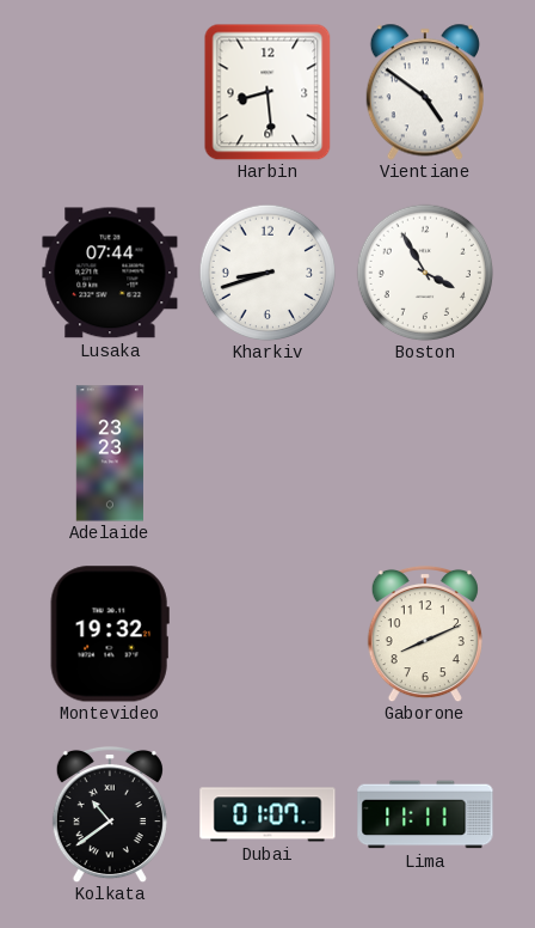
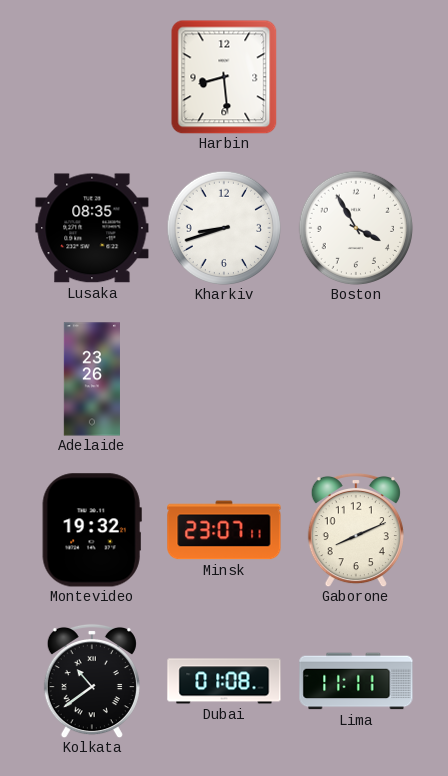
Vientiane: 4:51 -> none (425, 92)
Lusaka: 07:44 -> 08:35 (92, 228)
Adelaide: 23:23 -> 23:26 (92, 379)
Minsk: none -> 23:07 (224, 530)
Dubai: 01:07 -> 01:08 (224, 681)
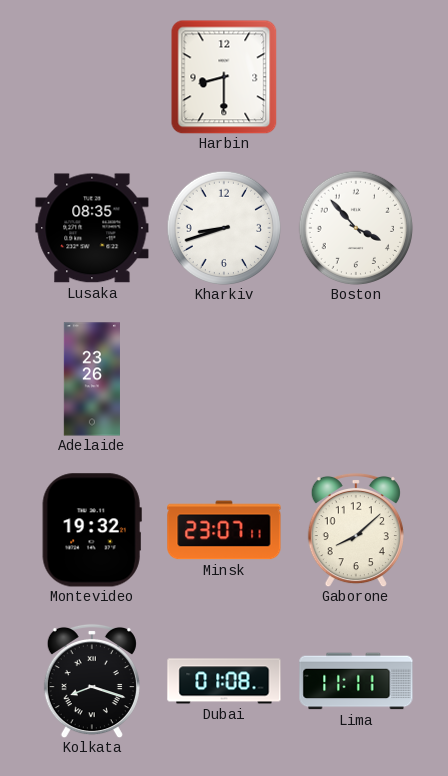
Harbin: 8:29 -> 8:30 (224, 77)
Boston: 3:55 -> 3:53 (356, 228)
Gaborone: 8:11 -> 8:08 (356, 530)
Kolkata: 10:39 -> 8:18 (92, 681)
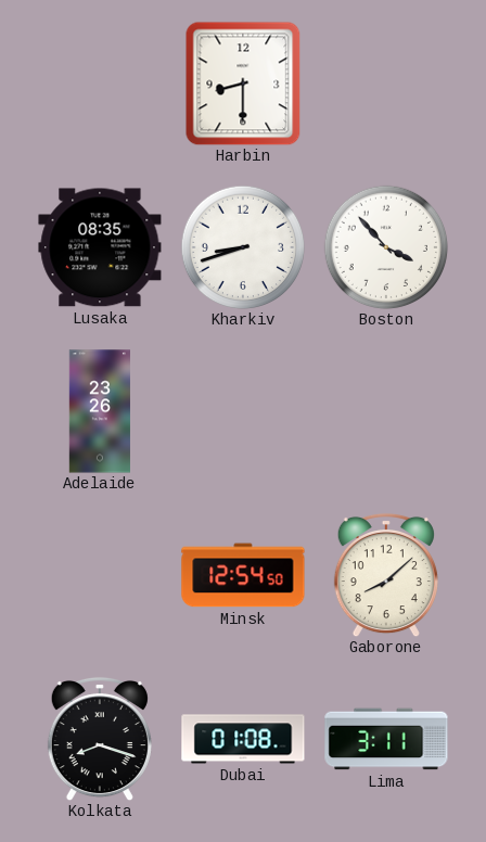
Montevideo: 19:32 -> none (92, 530)
Minsk: 23:07 -> 12:54 (243, 575)
Lima: 11:11 -> 3:11 (386, 739)
